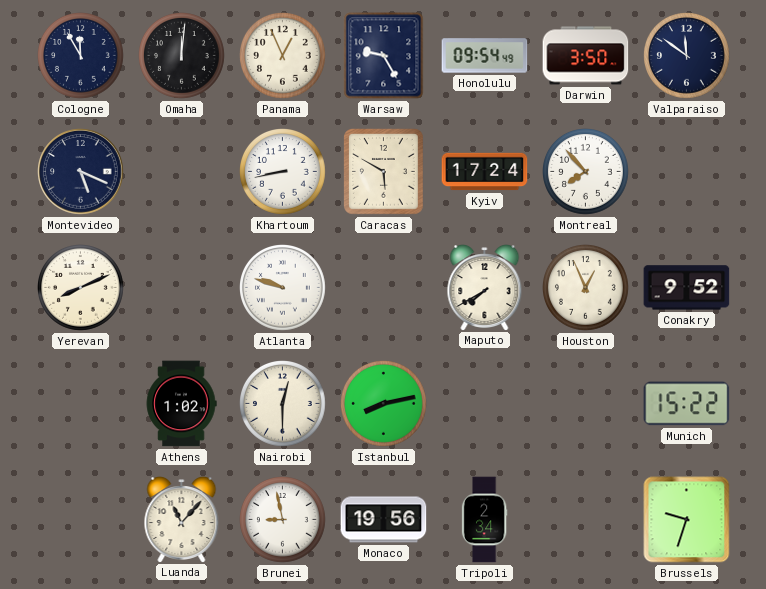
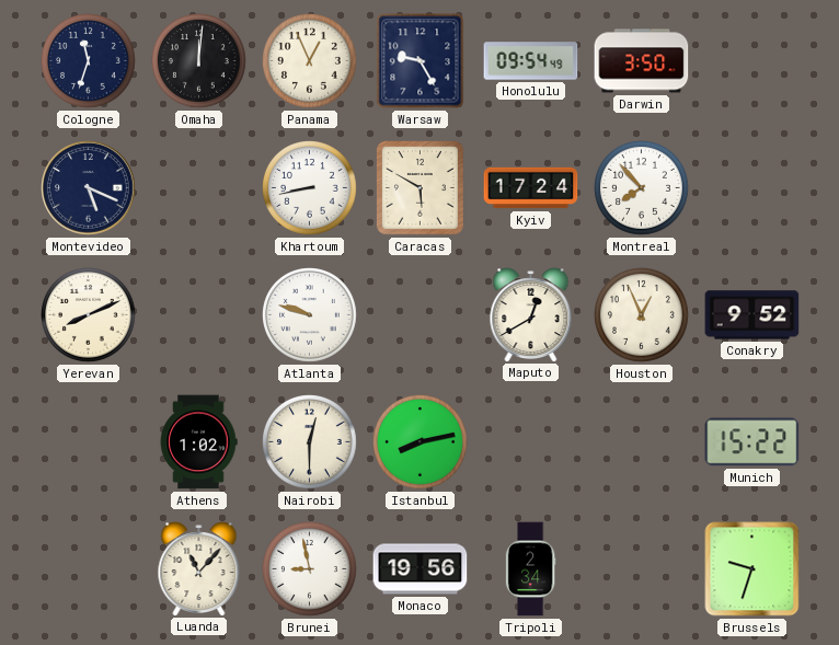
Cologne: 11:55 -> 11:33 (89, 61)
Valparaiso: 11:51 -> none (687, 56)
Maputo: 7:40 -> 12:40 (531, 315)
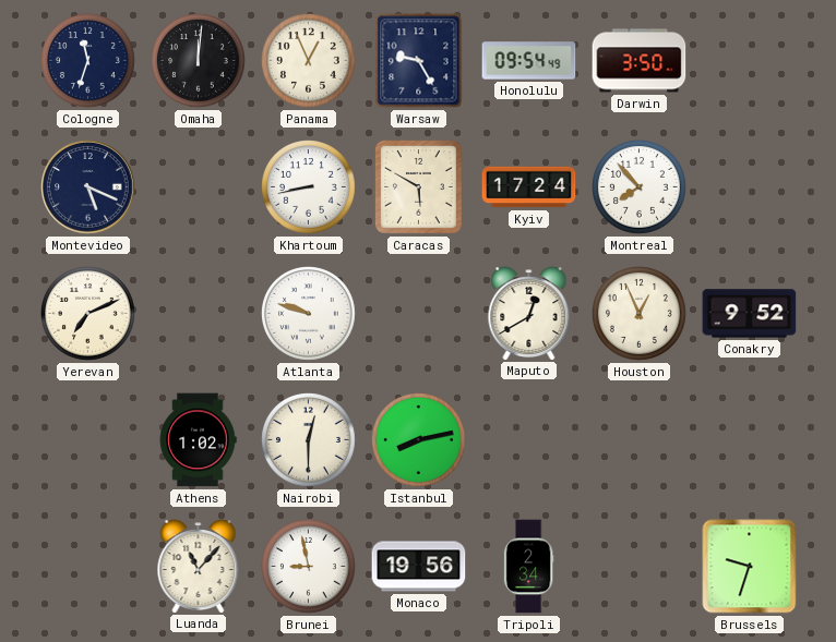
Yerevan: 8:11 -> 7:11 (88, 314)
Munich: 15:22 -> none (752, 442)
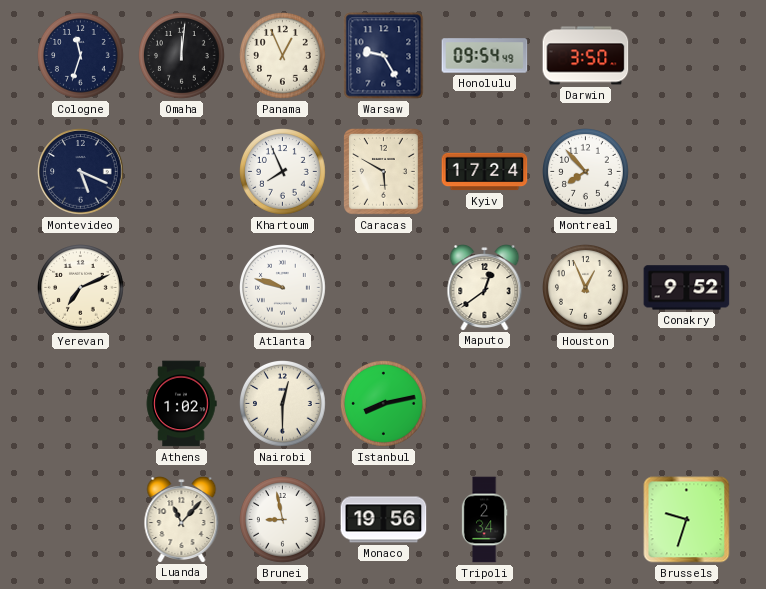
Khartoum: 8:43 -> 7:56 (283, 172)
Maputo: 12:40 -> 12:39 (485, 288)
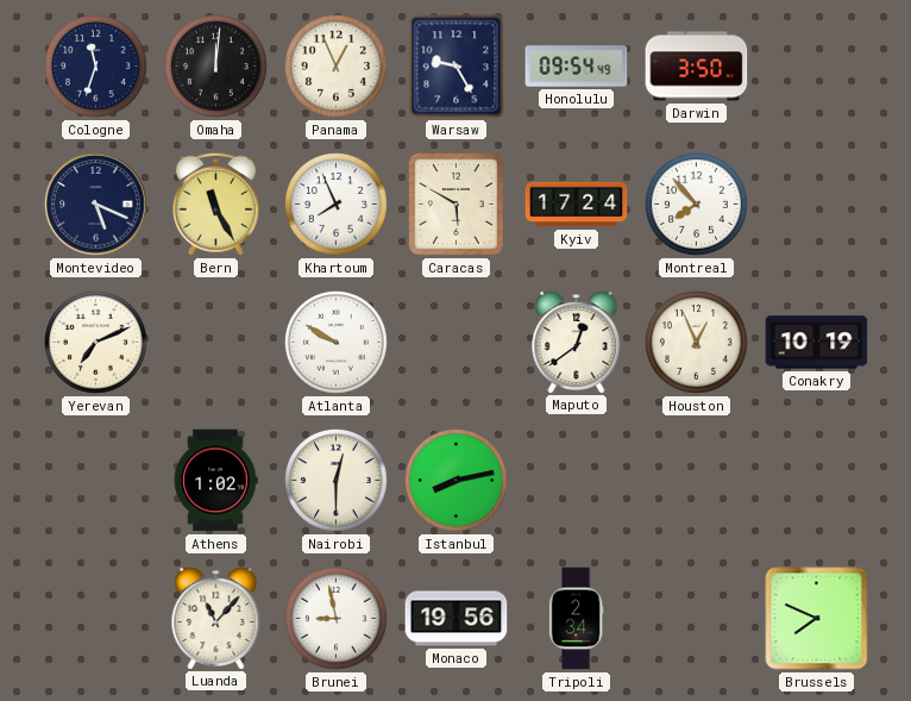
Bern: none -> 11:25 (215, 204)
Atlanta: 9:48 -> 9:50 (337, 343)
Conakry: 9:52 -> 10:19 (817, 343)
Brussels: 9:33 -> 7:49 (817, 619)
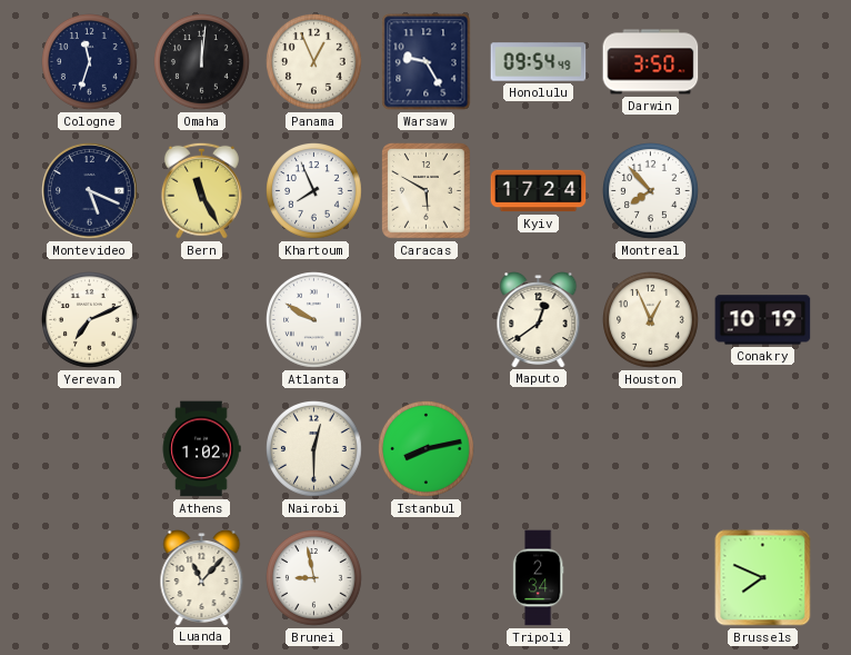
Monaco: 19:56 -> none (457, 619)
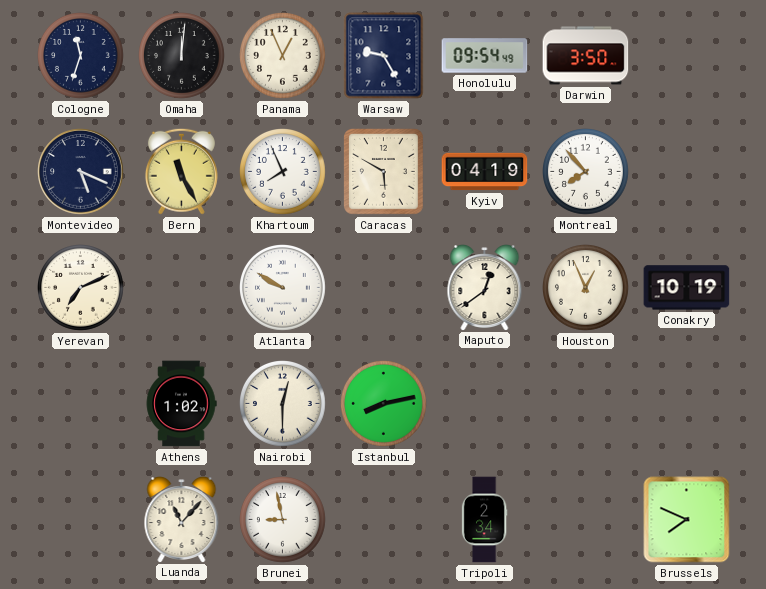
Kyiv: 17:24 -> 04:19 (485, 172)
